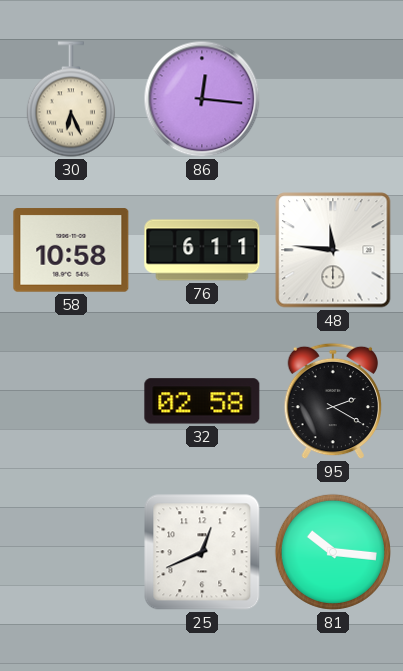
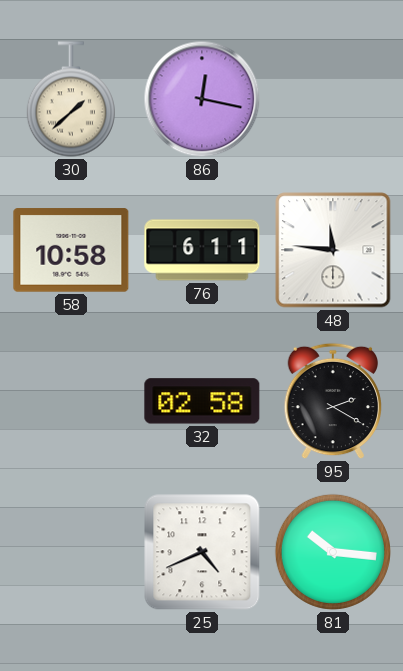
30: 6:26 -> 1:38 (71, 99)
86: 12:16 -> 12:17 (202, 99)
25: 12:41 -> 4:41 (202, 552)
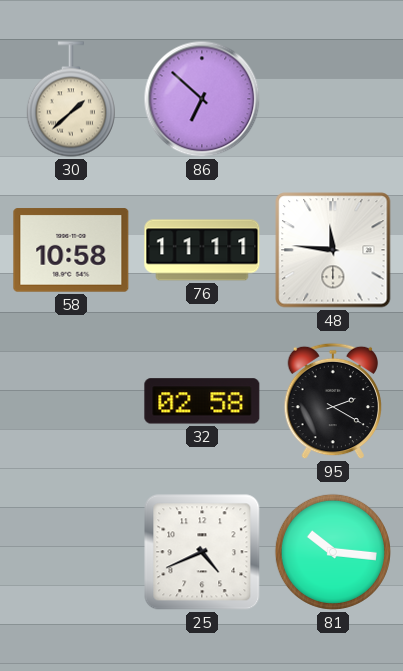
86: 12:17 -> 6:52 (202, 99)
76: 6:11 -> 11:11 (202, 250)
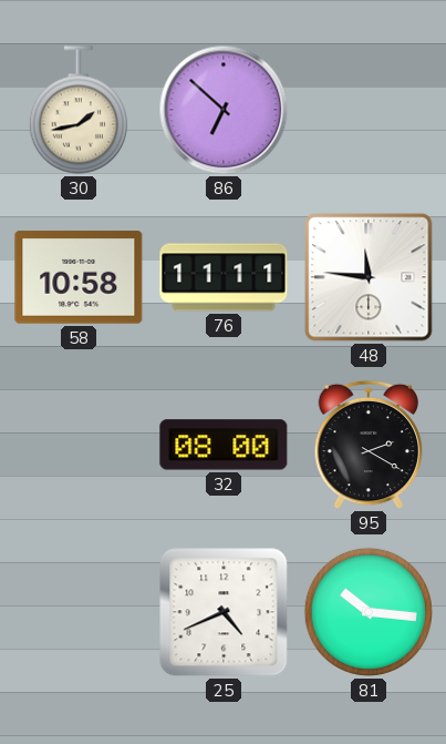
30: 1:38 -> 1:43 (79, 110)
32: 02:58 -> 08:00 (224, 445)
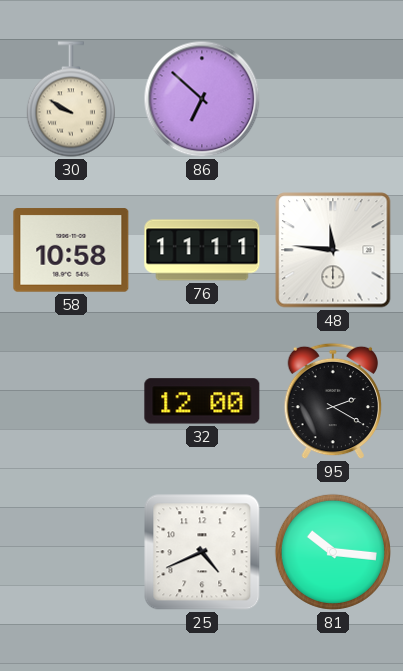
30: 1:43 -> 9:50 (71, 99)
32: 08:00 -> 12:00 (202, 401)
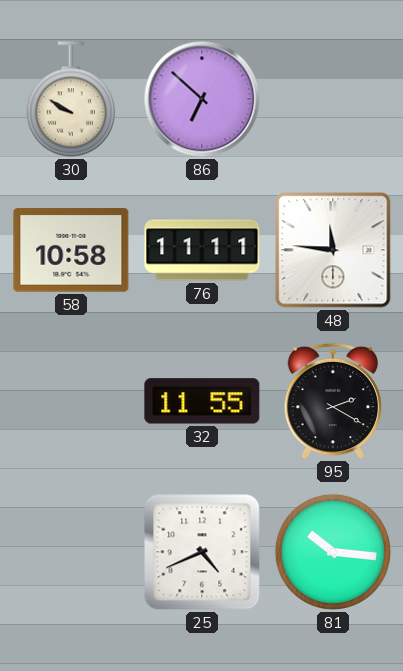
32: 12:00 -> 11:55 (202, 401)
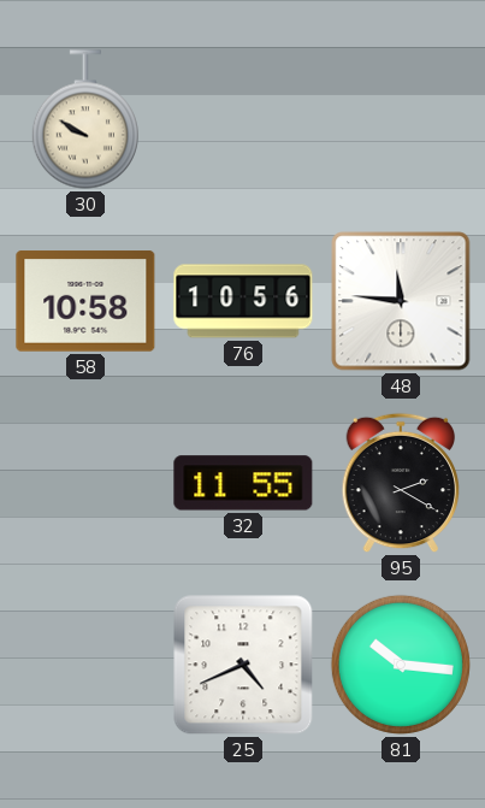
86: 6:52 -> none (202, 99)
76: 11:11 -> 10:56 (243, 301)
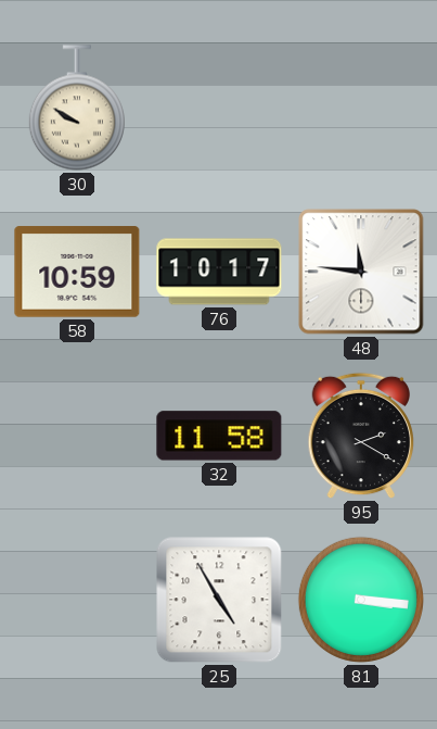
58: 10:58 -> 10:59 (77, 272)
76: 10:56 -> 10:17 (219, 272)
32: 11:55 -> 11:58 (219, 436)
25: 4:41 -> 4:55 (219, 600)
81: 10:16 -> 3:16 (361, 600)
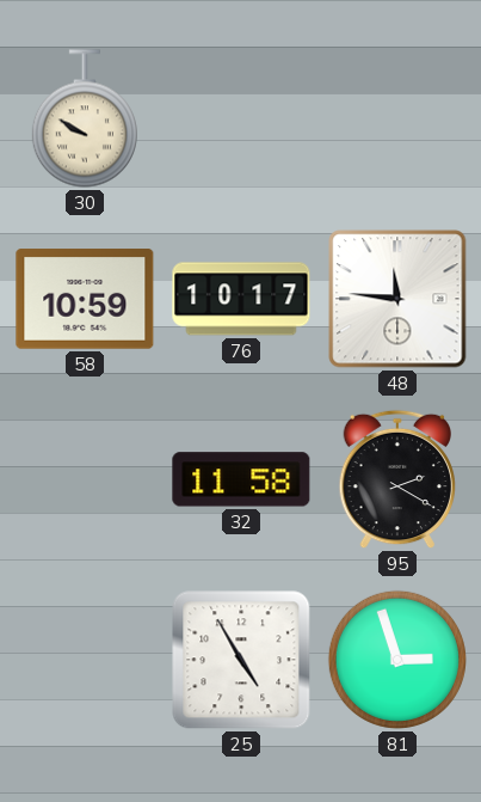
81: 3:16 -> 2:57 (397, 660)
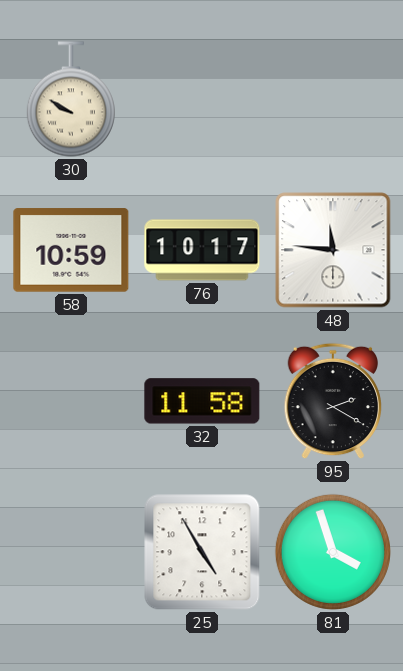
81: 2:57 -> 3:57 (333, 552)
